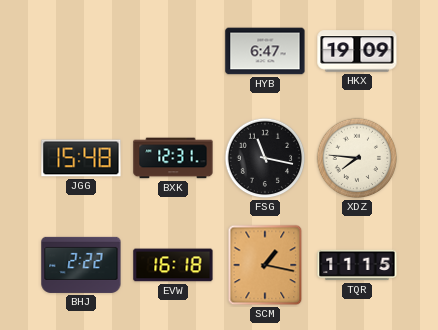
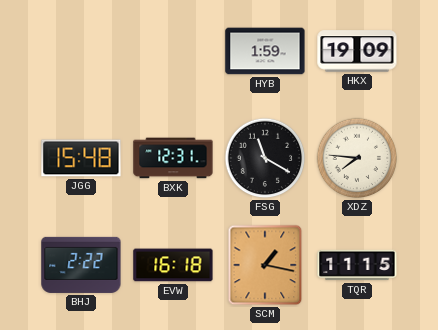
HYB: 6:47 -> 1:59 (265, 51)
FSG: 11:17 -> 11:20 (265, 158)
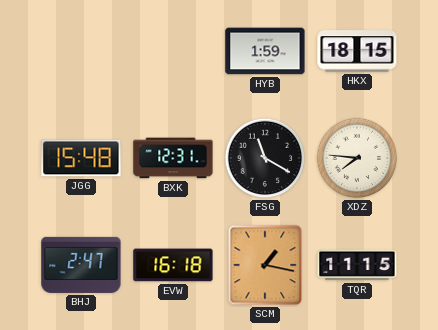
HKX: 19:09 -> 18:15 (357, 51)
BHJ: 2:22 -> 2:47 (81, 265)
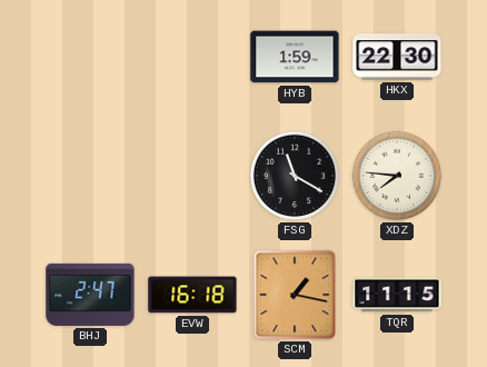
HKX: 18:15 -> 22:30 (397, 57)
JGG: 15:48 -> none (81, 158)
BXK: 12:31 -> none (173, 158)
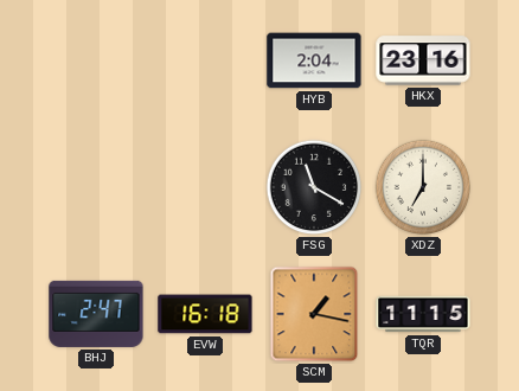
HYB: 1:59 -> 2:04 (314, 60)
HKX: 22:30 -> 23:16 (423, 60)
XDZ: 7:46 -> 7:00 (423, 187)
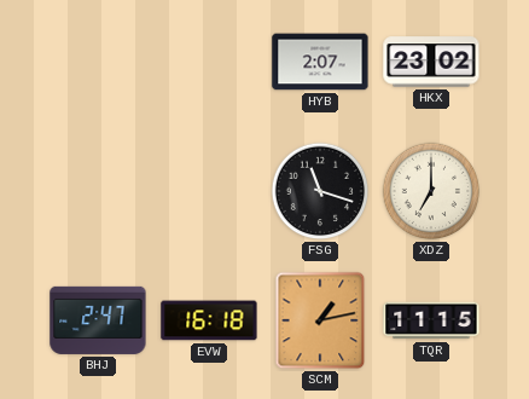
HYB: 2:04 -> 2:07 (320, 62)
HKX: 23:16 -> 23:02 (431, 62)
FSG: 11:20 -> 11:18 (320, 191)
SCM: 1:17 -> 1:13 (320, 320)
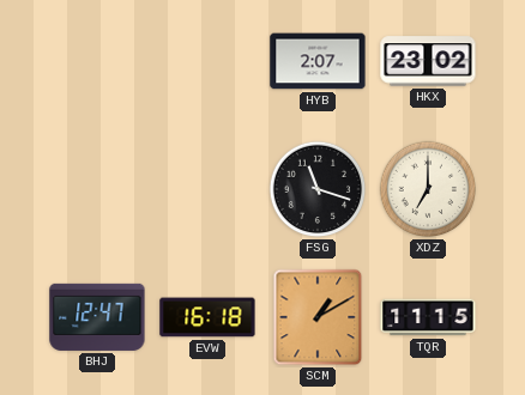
BHJ: 2:47 -> 12:47 (97, 317)
SCM: 1:13 -> 1:10 (318, 317)
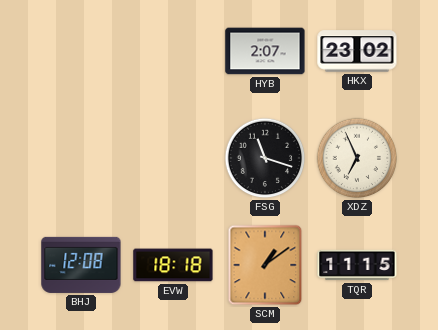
XDZ: 7:00 -> 6:56 (357, 158)
BHJ: 12:47 -> 12:08 (81, 265)
EVW: 16:18 -> 18:18 (173, 265)
SCM: 1:10 -> 1:09 (265, 265)
